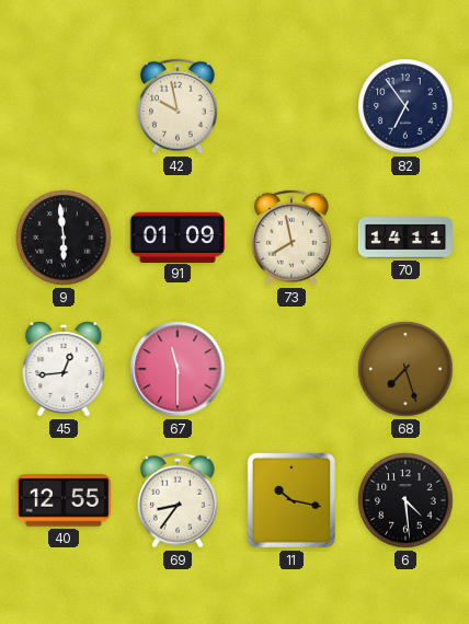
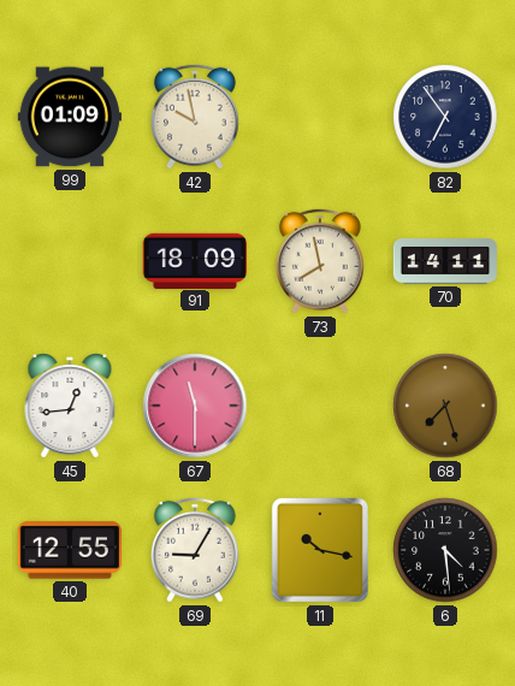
99: none -> 01:09 (70, 117)
9: 5:59 -> none (64, 238)
91: 01:09 -> 18:09 (194, 260)
69: 8:36 -> 9:05 (195, 550)
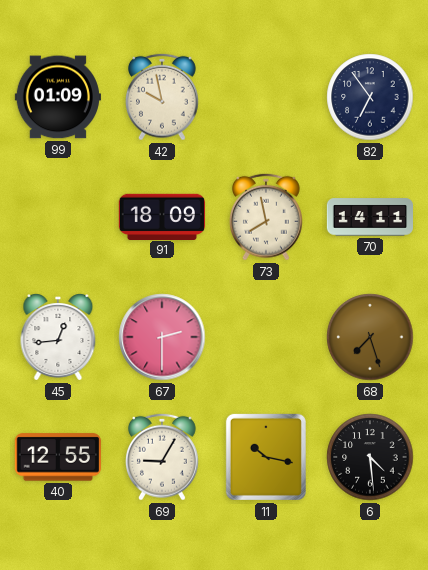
67: 11:30 -> 2:30 (162, 337)
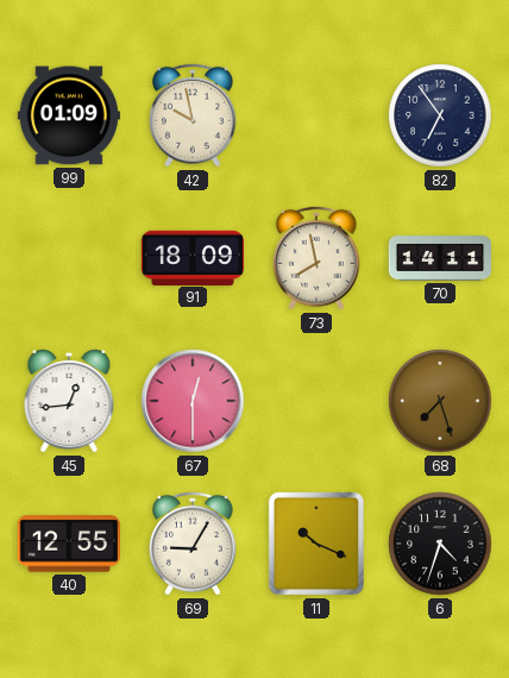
67: 2:30 -> 12:30 (193, 401)
11: 10:17 -> 10:19 (316, 544)
6: 4:29 -> 4:33 (440, 544)
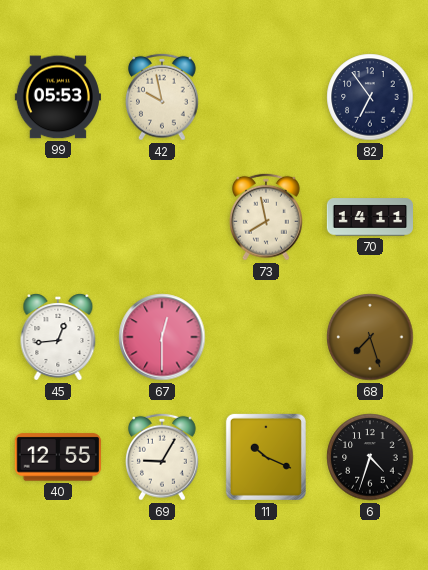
99: 01:09 -> 05:53 (58, 97)
91: 18:09 -> none (191, 257)
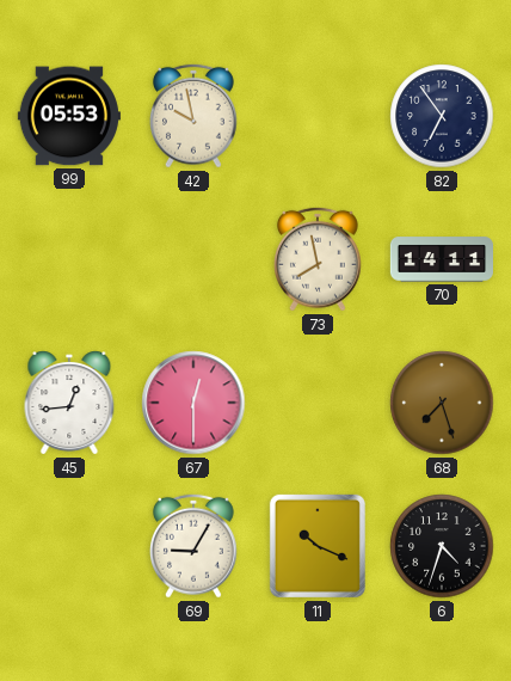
40: 12:55 -> none (58, 457)
